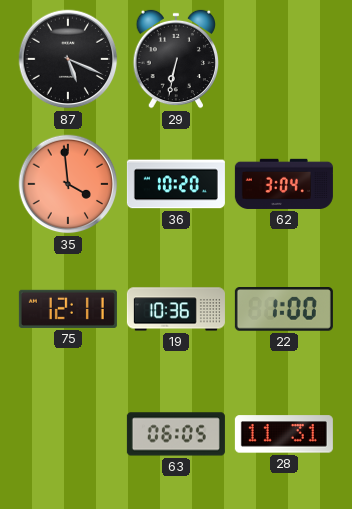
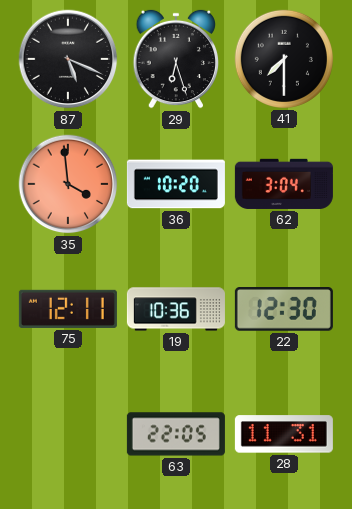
29: 6:32 -> 6:27 (175, 59)
41: none -> 7:30 (284, 59)
22: 1:00 -> 12:30 (284, 310)
63: 06:05 -> 22:05 (176, 434)
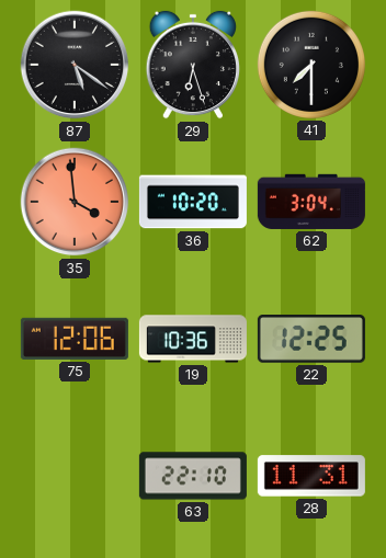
87: 5:19 -> 5:21 (75, 65)
75: 12:11 -> 12:06 (75, 339)
22: 12:30 -> 12:25 (311, 340)
63: 22:05 -> 22:10 (193, 476)
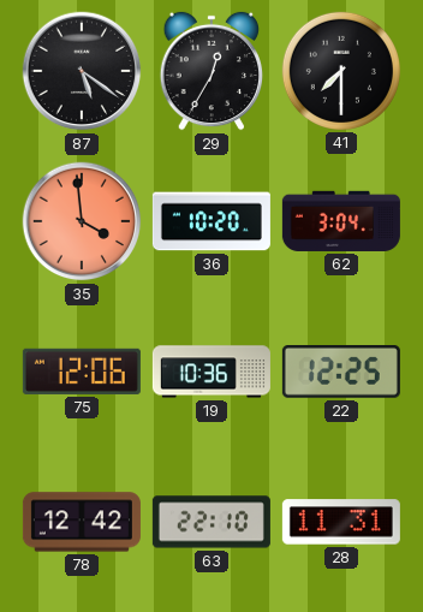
29: 6:27 -> 12:35 (210, 71)
78: none -> 12:42 (82, 522)
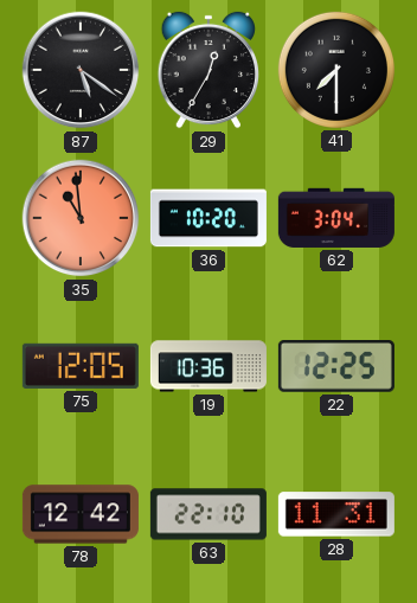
35: 3:59 -> 10:59 (81, 218)
75: 12:06 -> 12:05 (81, 366)
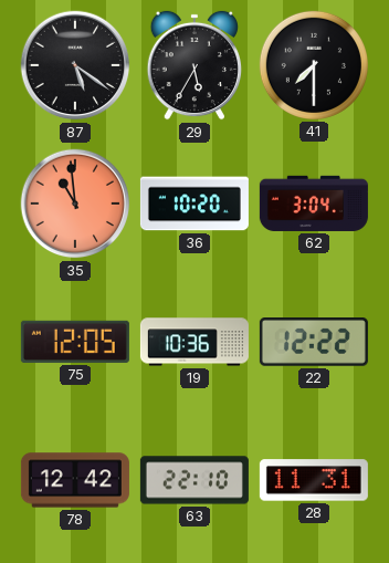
29: 12:35 -> 5:35 (193, 65)
22: 12:25 -> 12:22 (314, 343)
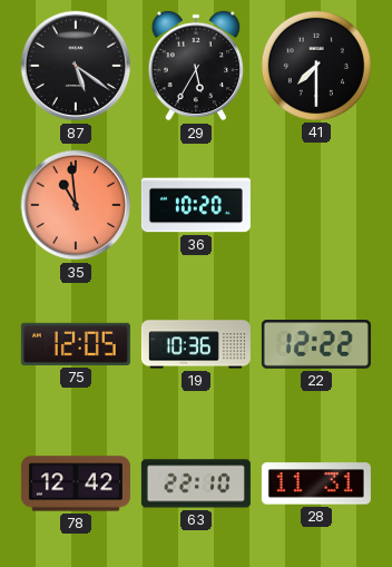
62: 3:04 -> none (314, 204)
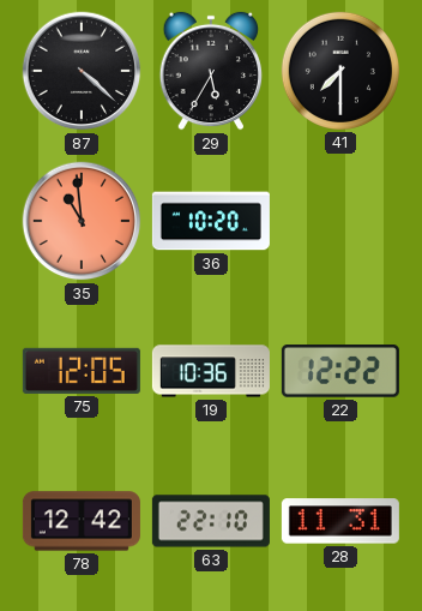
87: 5:21 -> 4:22 (82, 71)
